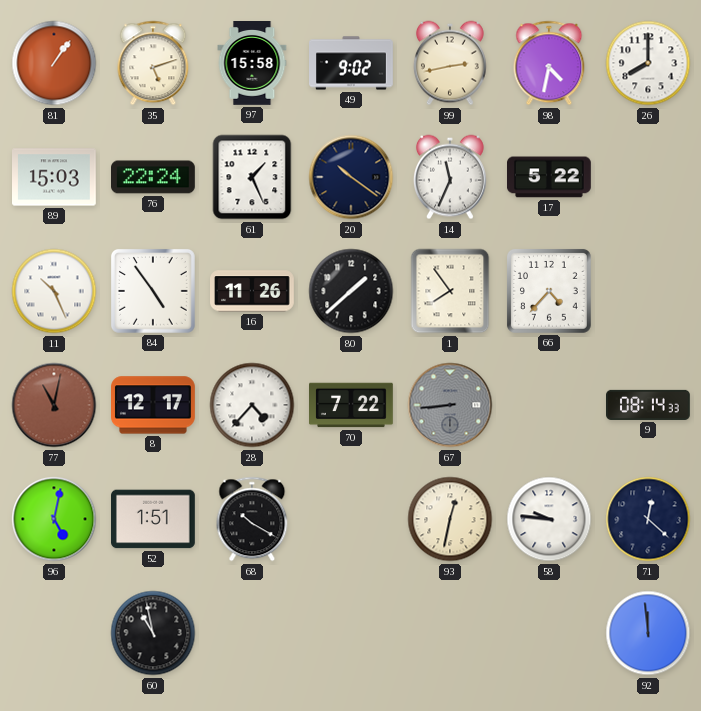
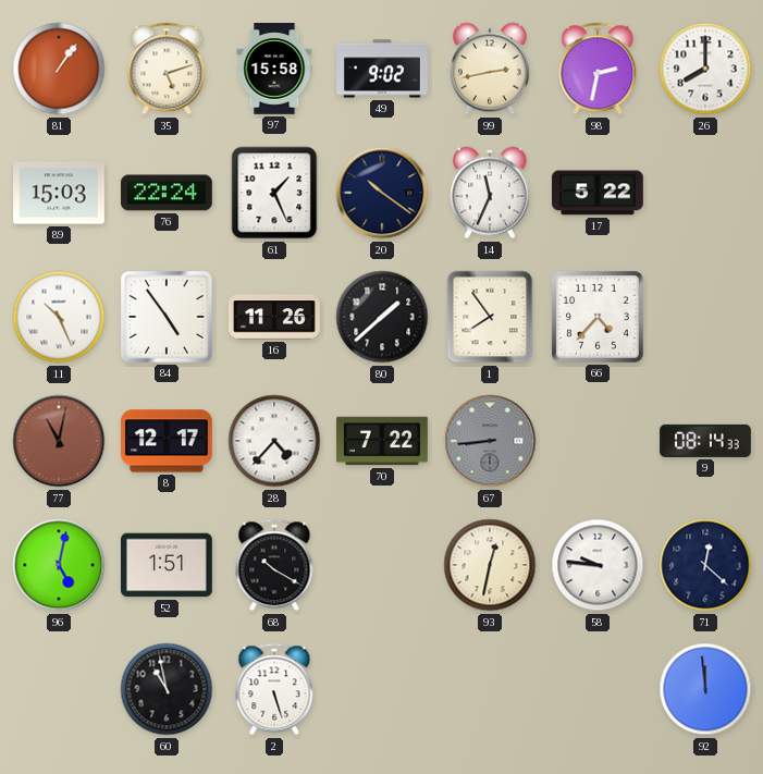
98: 4:32 -> 2:32 (598, 69)
2: none -> 5:27 (274, 689)
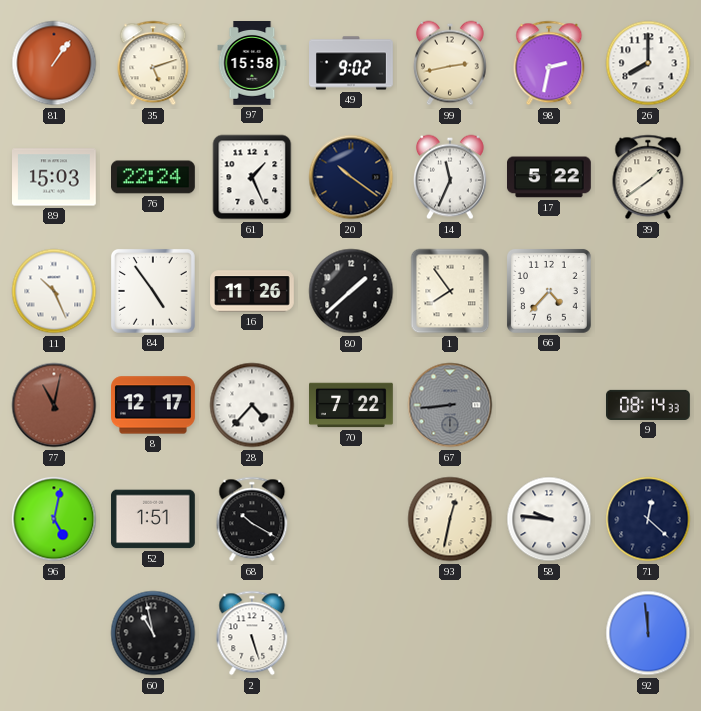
39: none -> 1:39 (648, 177)
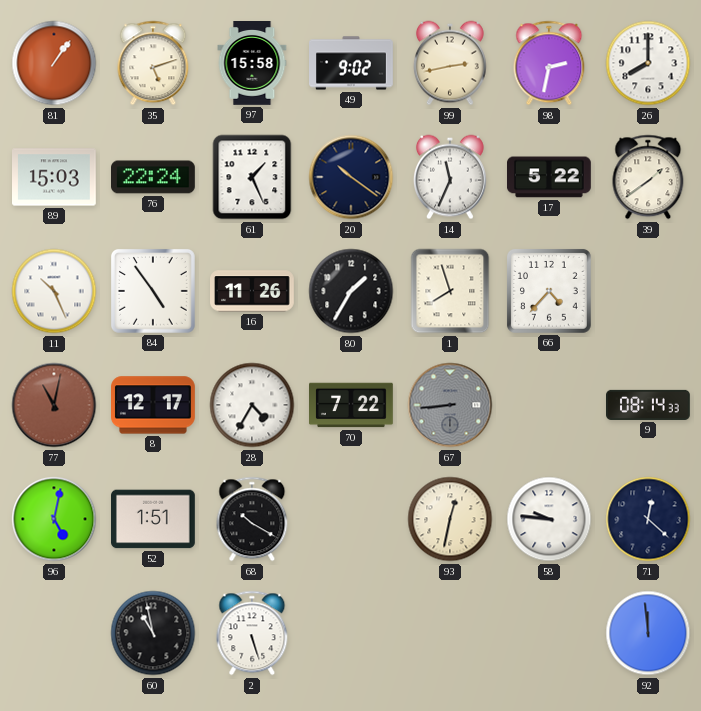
80: 1:38 -> 1:35 (351, 291)
1: 7:54 -> 7:57 (450, 291)
28: 4:37 -> 4:35 (252, 405)
